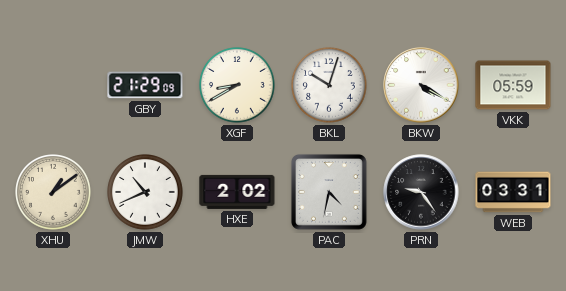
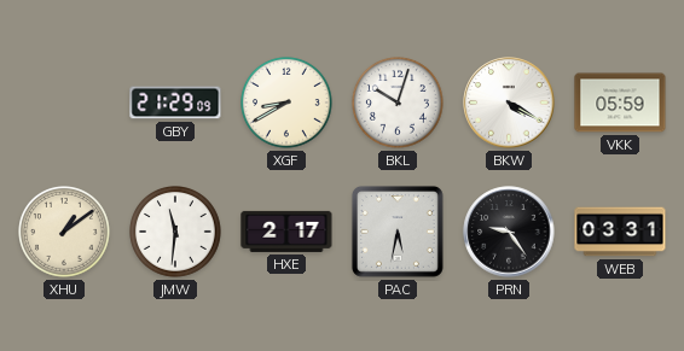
JMW: 10:41 -> 11:31 (176, 233)
HXE: 2:02 -> 2:17 (286, 232)
PAC: 4:32 -> 5:32 (398, 232)
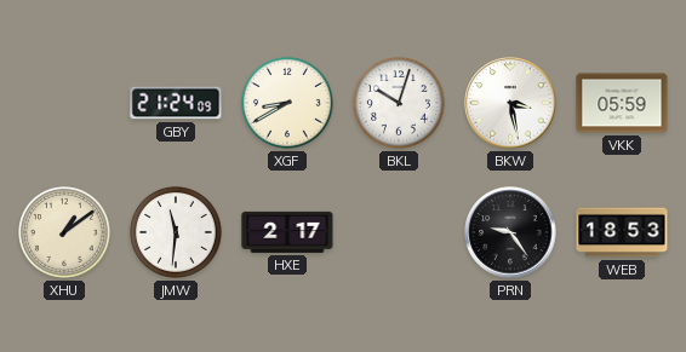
GBY: 21:29 -> 21:24 (176, 103)
BKW: 4:20 -> 3:28 (510, 103)
PAC: 5:32 -> none (398, 232)
WEB: 03:31 -> 18:53 (622, 232)
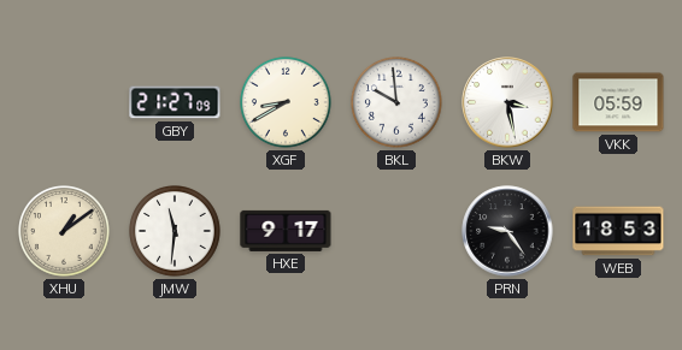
GBY: 21:24 -> 21:27 (175, 102)
BKL: 10:03 -> 9:59 (398, 103)
HXE: 2:17 -> 9:17 (286, 231)
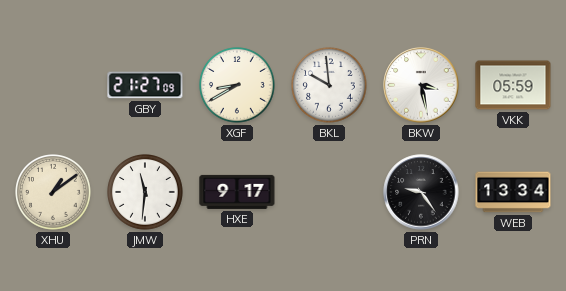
WEB: 18:53 -> 13:34 (513, 192)
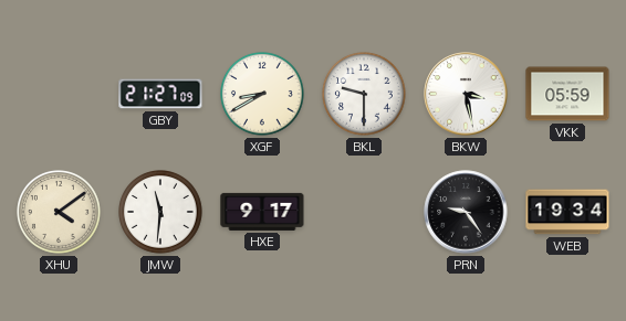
BKL: 9:59 -> 9:30 (365, 95)
XHU: 1:09 -> 4:09 (60, 213)
WEB: 13:34 -> 19:34 (567, 212)
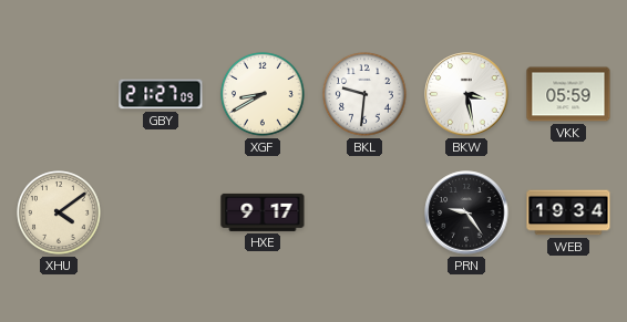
BKL: 9:30 -> 9:31 (366, 95)
JMW: 11:31 -> none (161, 213)
